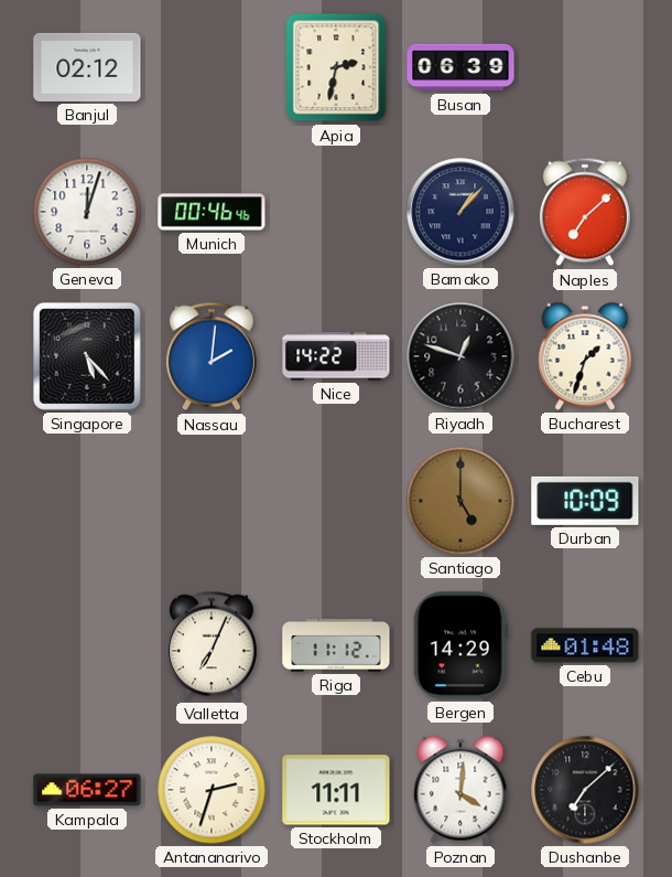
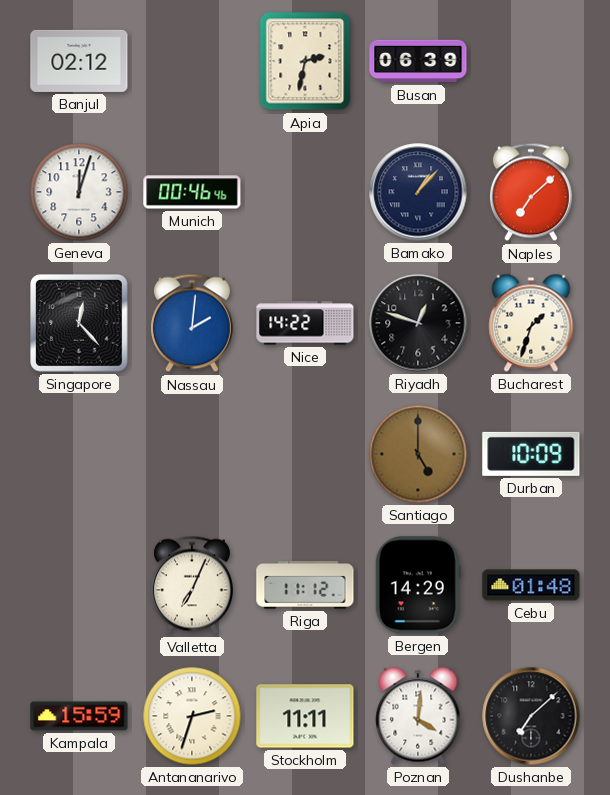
Singapore: 5:23 -> 12:23 (80, 324)
Kampala: 06:27 -> 15:59 (79, 716)
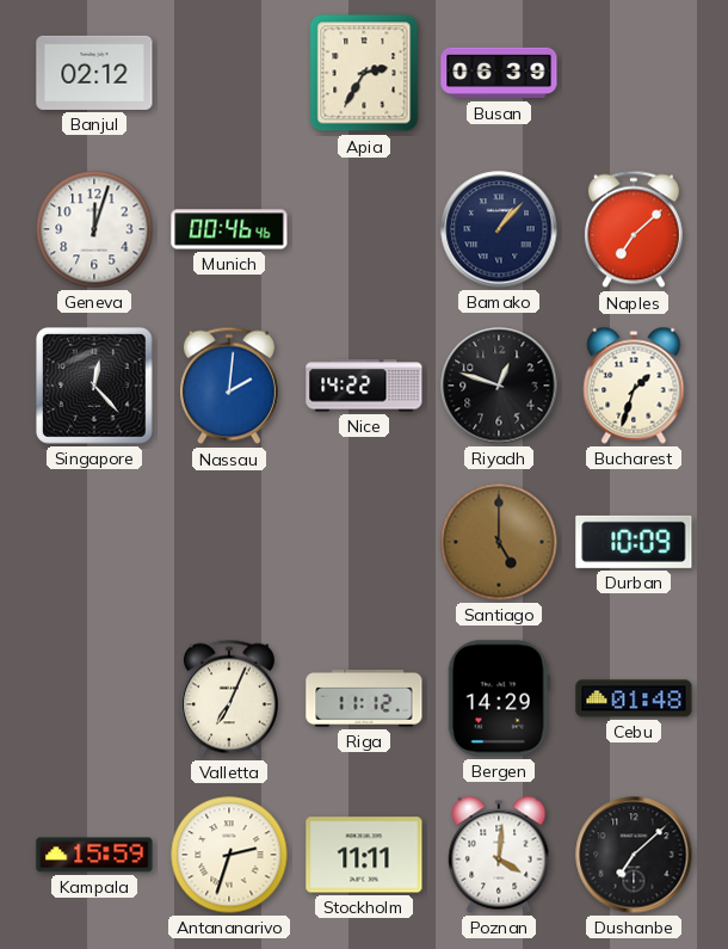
Apia: 2:32 -> 2:35 (364, 73)
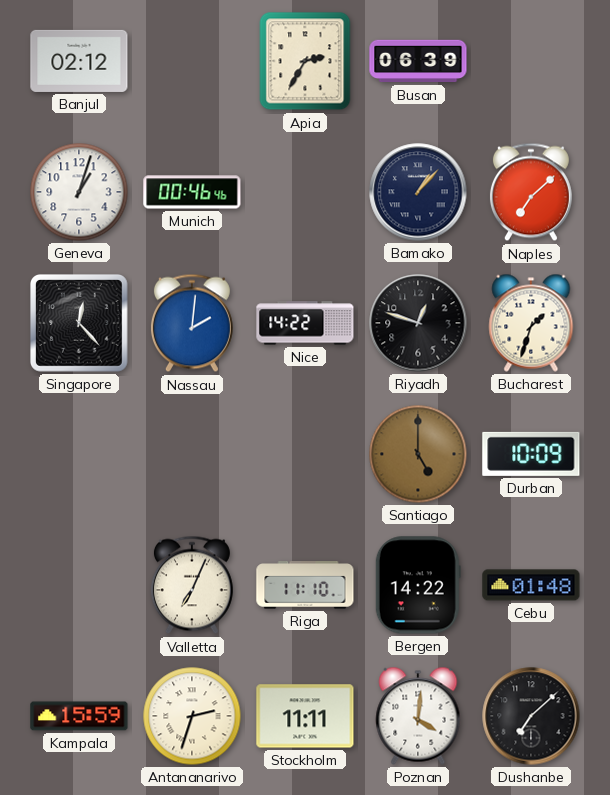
Geneva: 12:03 -> 1:03 (79, 192)
Riga: 11:12 -> 11:10 (305, 586)
Bergen: 14:29 -> 14:22 (418, 585)
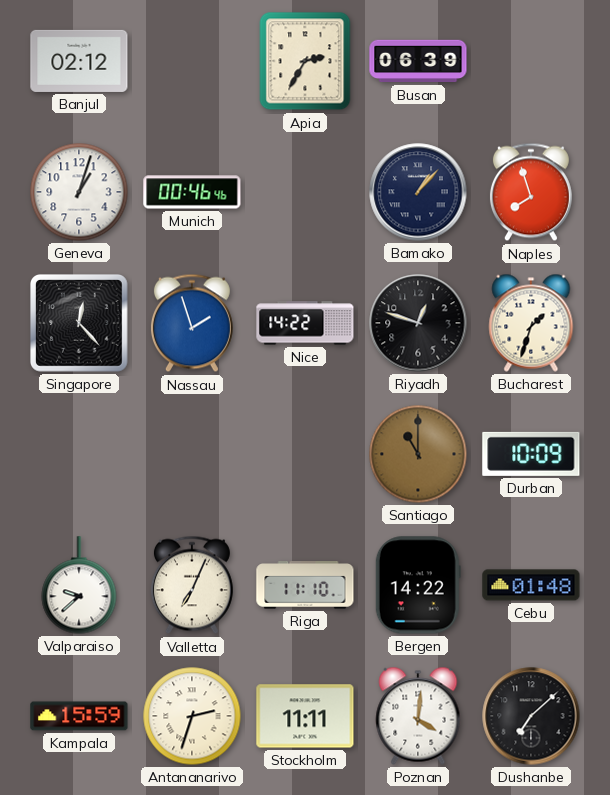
Naples: 7:08 -> 7:57 (531, 192)
Nassau: 2:01 -> 1:57 (192, 323)
Santiago: 5:00 -> 11:00 (418, 454)
Valparaiso: none -> 9:38 (79, 585)
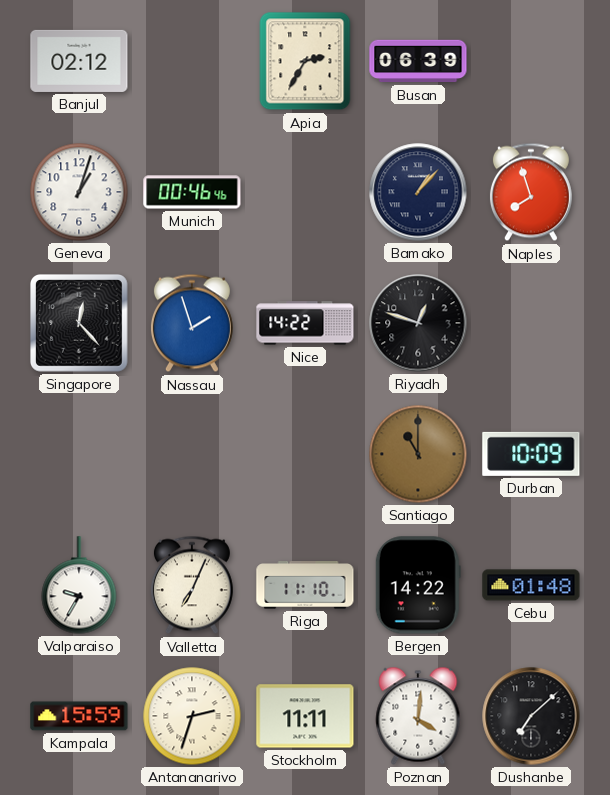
Bucharest: 1:33 -> none (531, 323)
Valparaiso: 9:38 -> 9:35 (79, 585)
